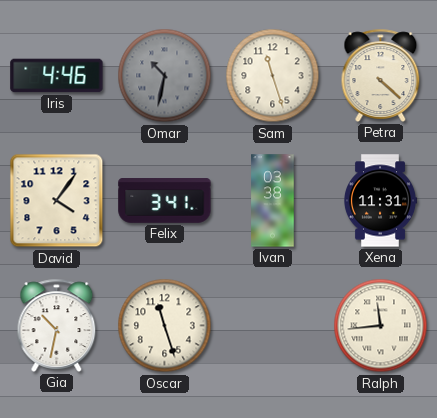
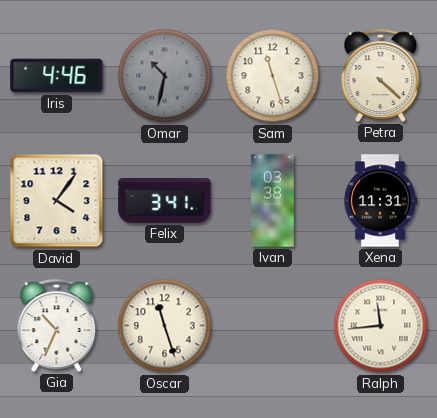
Gia: 10:32 -> 10:34 (57, 325)
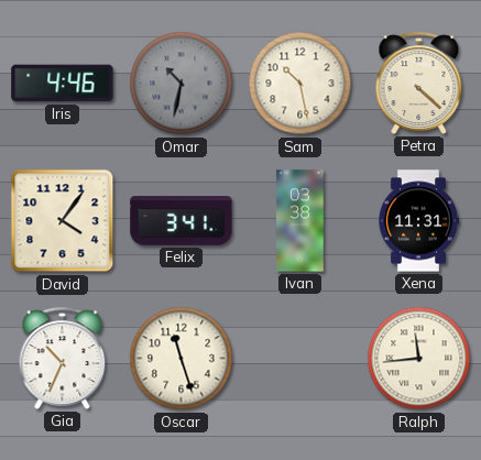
Sam: 11:27 -> 10:28 (300, 84)
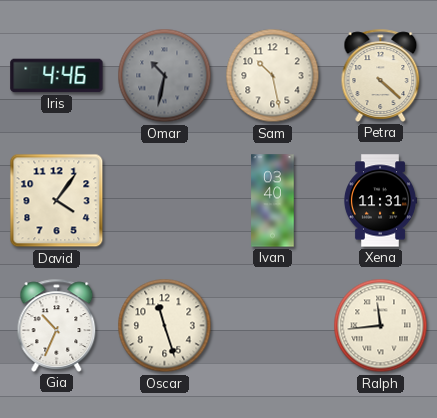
Felix: 3:41 -> none (182, 221)
Ivan: 03:38 -> 03:40 (273, 201)
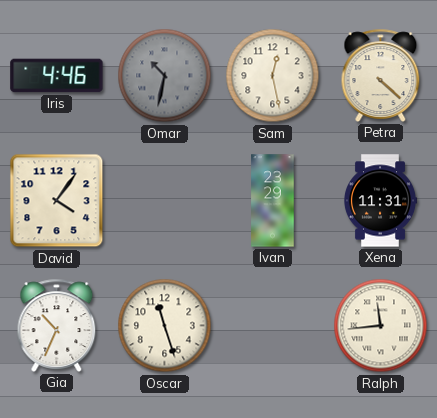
Sam: 10:28 -> 12:28 (273, 76)
Ivan: 03:40 -> 23:29 (273, 201)
